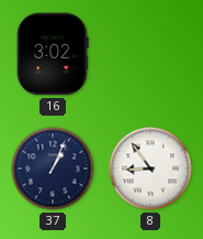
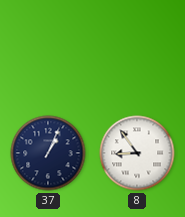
16: 3:02 -> none (53, 54)
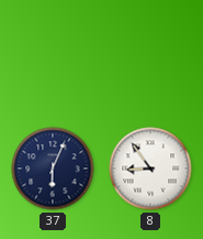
37: 1:04 -> 6:04 (53, 169)
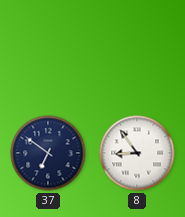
37: 6:04 -> 6:51 (48, 153)
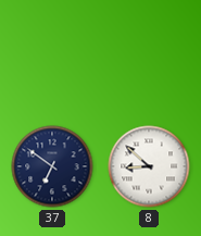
8: 8:54 -> 8:52 (149, 166)
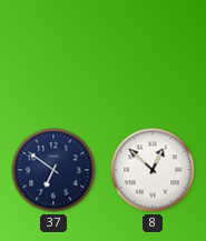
8: 8:52 -> 12:52 (153, 170)
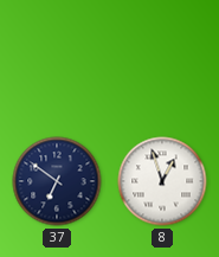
8: 12:52 -> 12:57 (162, 181)
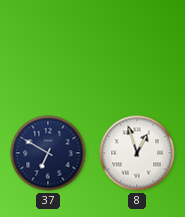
37: 6:51 -> 6:50 (48, 153)
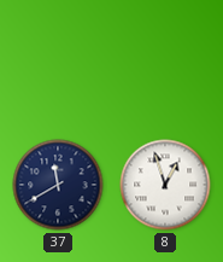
37: 6:50 -> 11:40 (58, 185)
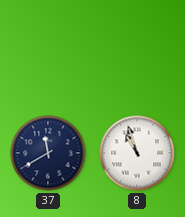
8: 12:57 -> 10:57 (137, 153)
